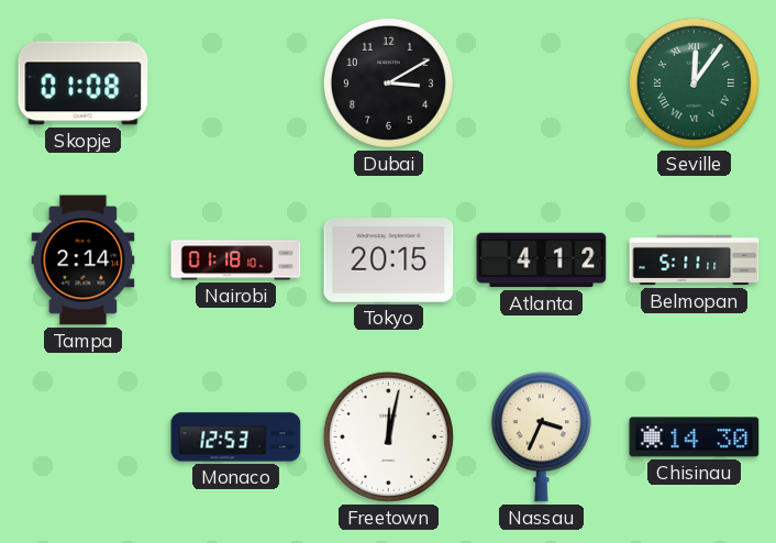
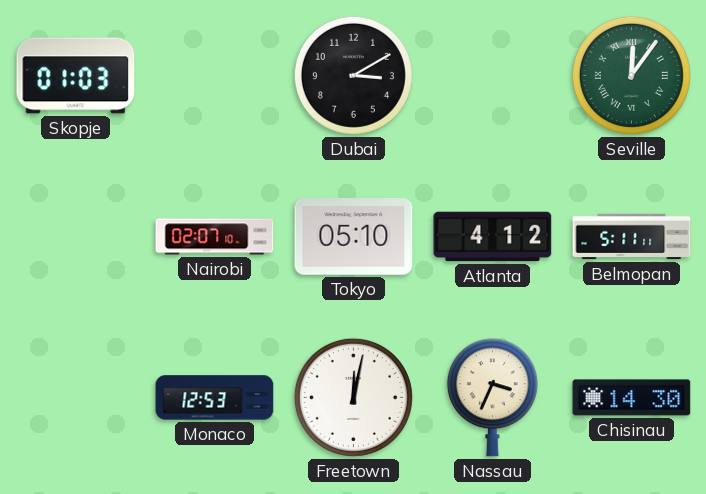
Skopje: 01:08 -> 01:03 (76, 76)
Tampa: 2:14 -> none (84, 261)
Nairobi: 01:18 -> 02:07 (215, 237)
Tokyo: 20:15 -> 05:10 (354, 237)
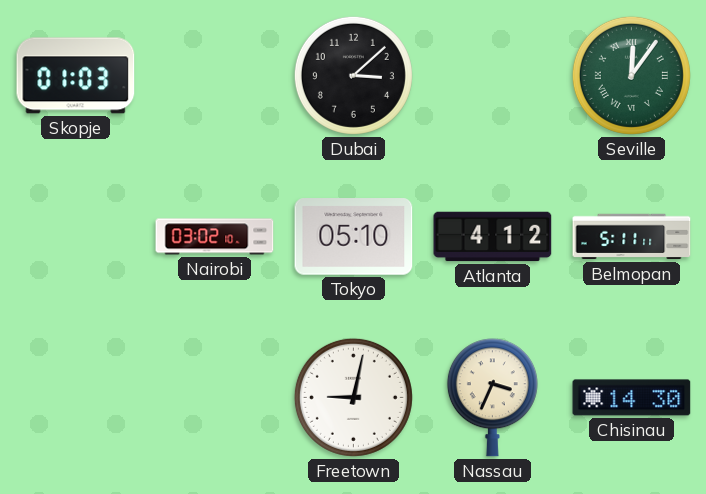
Dubai: 3:10 -> 3:08 (353, 75)
Nairobi: 02:07 -> 03:02 (215, 237)
Monaco: 12:53 -> none (215, 398)
Freetown: 12:02 -> 9:02 (353, 397)
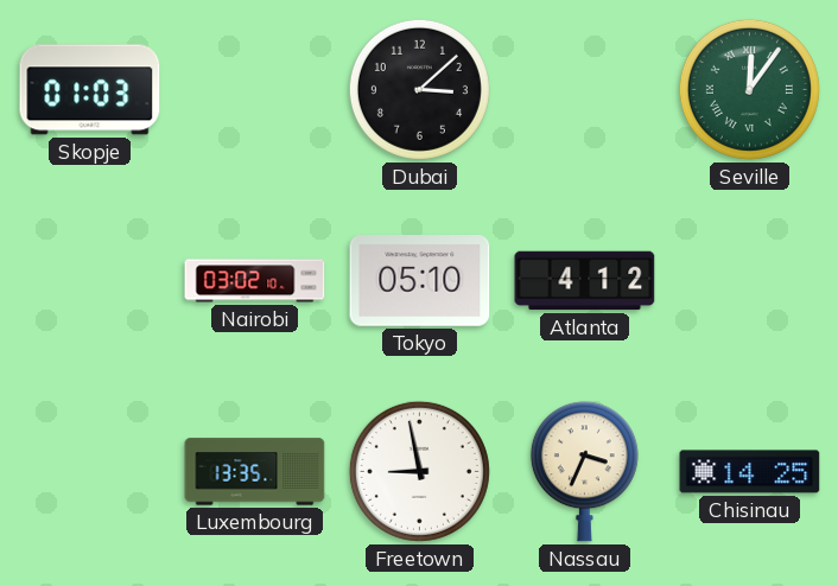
Belmopan: 5:11 -> none (632, 237)
Luxembourg: none -> 13:35 (255, 472)
Freetown: 9:02 -> 8:58 (419, 471)
Chisinau: 14:30 -> 14:25 (750, 472)
